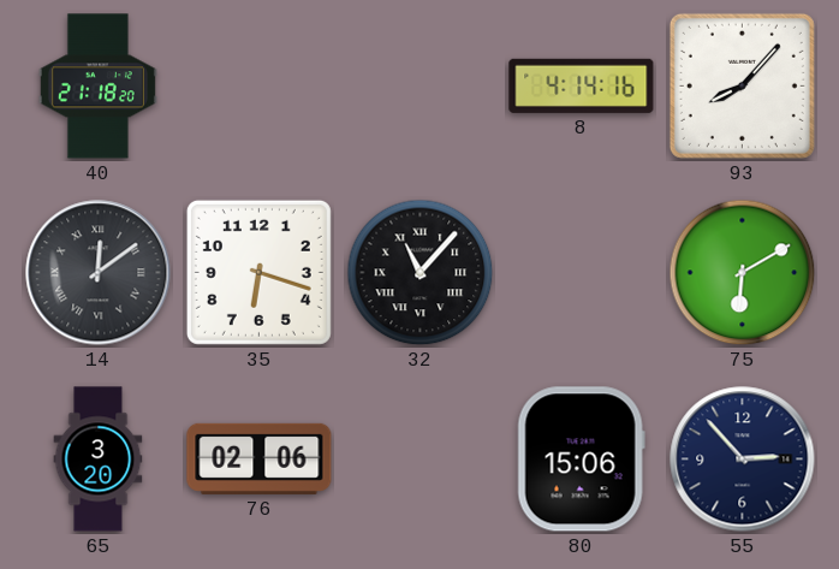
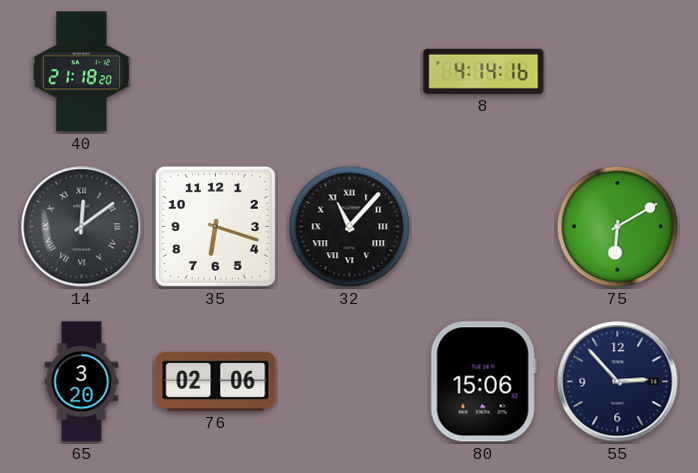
93: 8:07 -> none (742, 85)
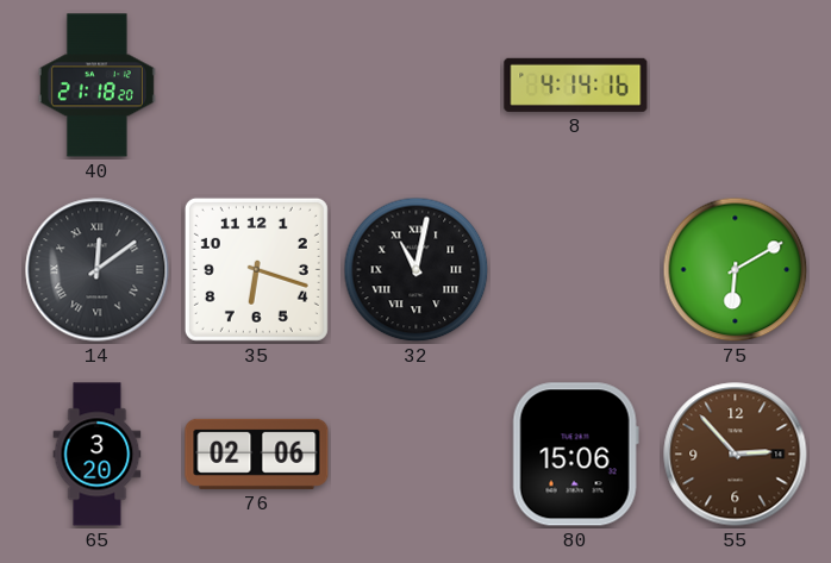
32: 11:07 -> 11:02 (417, 270)
55 dial: navy -> brown (736, 455)
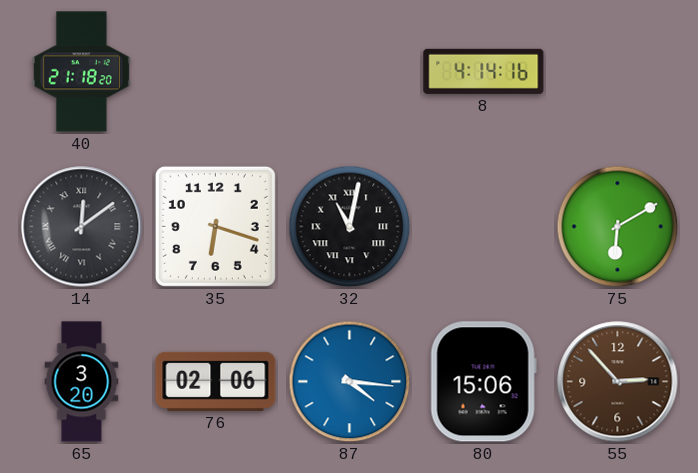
87: none -> 4:16 (350, 382)
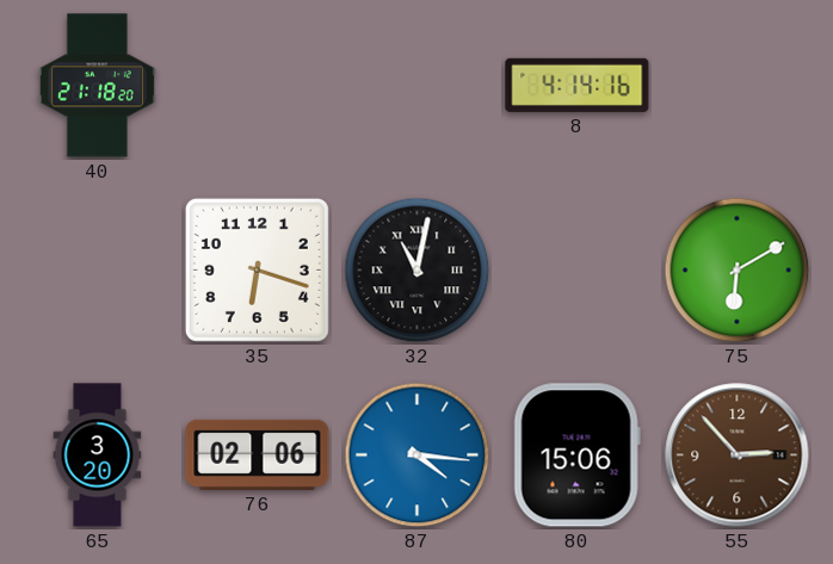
14: 12:09 -> none (82, 227)
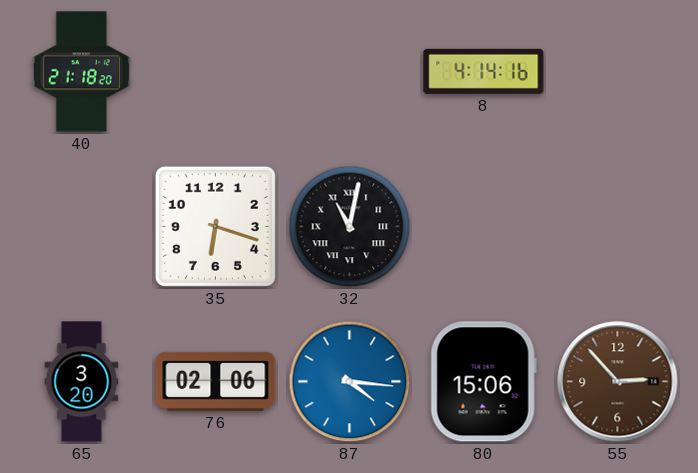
75: 6:10 -> none (738, 271)
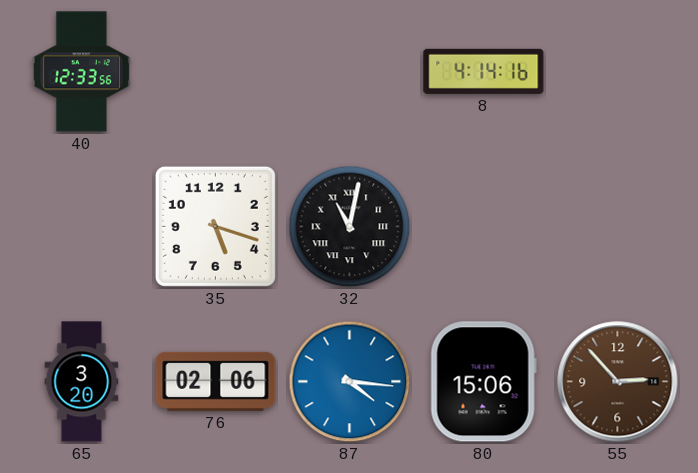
40: 21:18 -> 12:33 (81, 72)
35: 6:18 -> 5:18 (215, 226)
